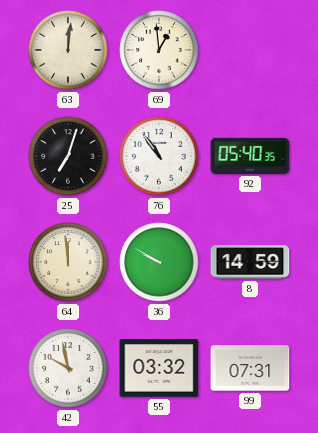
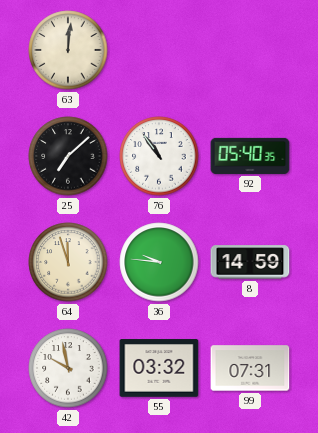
69: 12:59 -> none (159, 50)
25: 7:03 -> 7:08 (68, 156)
64: 11:59 -> 11:57 (68, 262)
36: 9:50 -> 9:46 (159, 262)
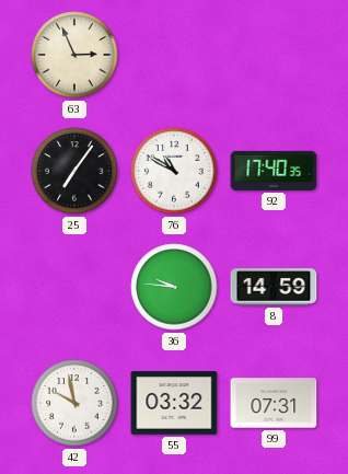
63: 12:01 -> 2:56 (74, 55)
25: 7:08 -> 7:06 (74, 171)
76: 10:54 -> 10:50 (174, 171)
92: 05:40 -> 17:40 (274, 171)
64: 11:57 -> none (68, 262)
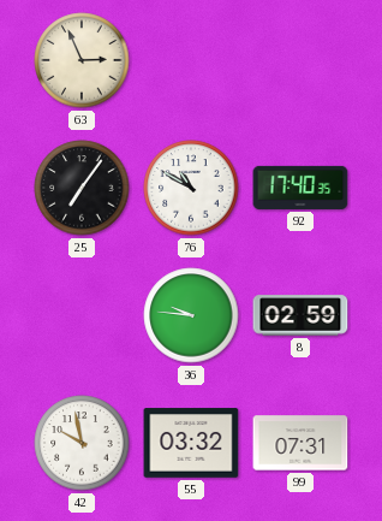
8: 14:59 -> 02:59 (300, 315)
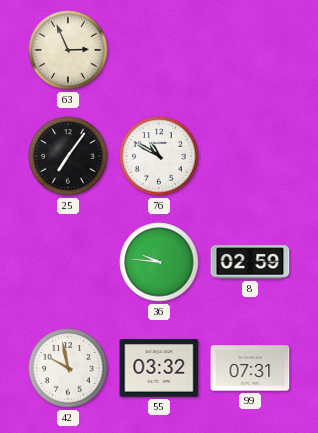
92: 17:40 -> none (300, 188)
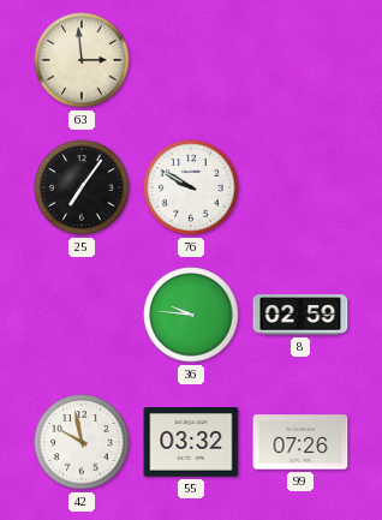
63: 2:56 -> 2:59 (82, 60)
76: 10:50 -> 9:50 (191, 187)
99: 07:31 -> 07:26 (300, 442)
